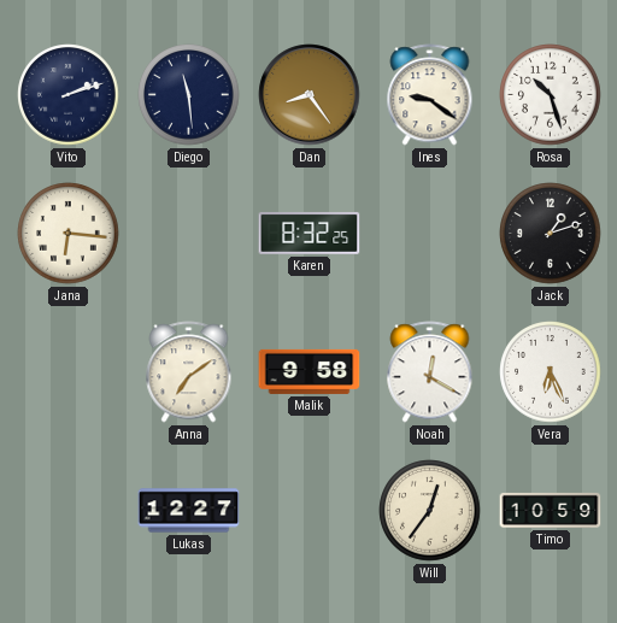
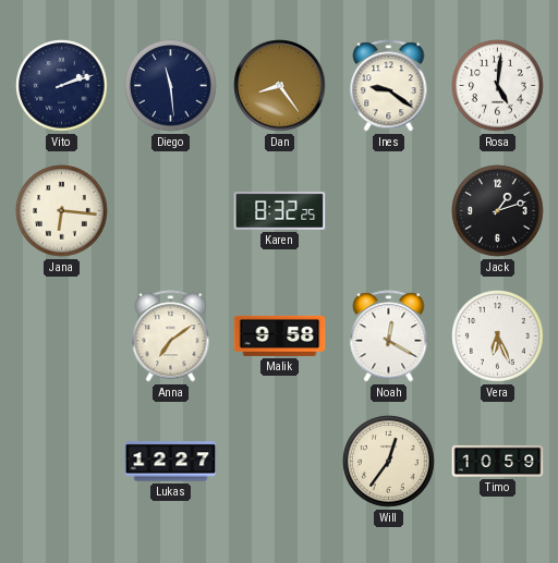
Rosa: 10:27 -> 5:01 (498, 86)
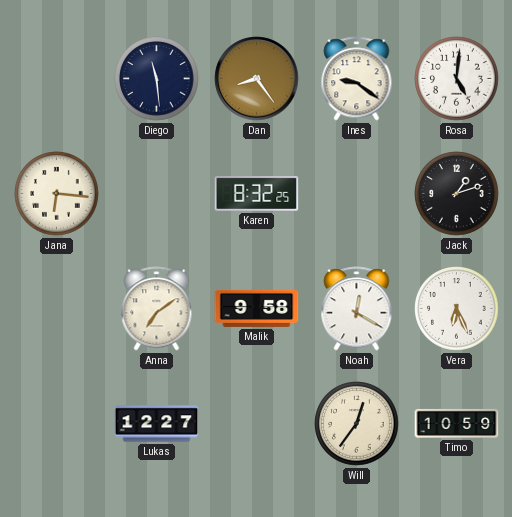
Vito: 2:12 -> none (62, 86)
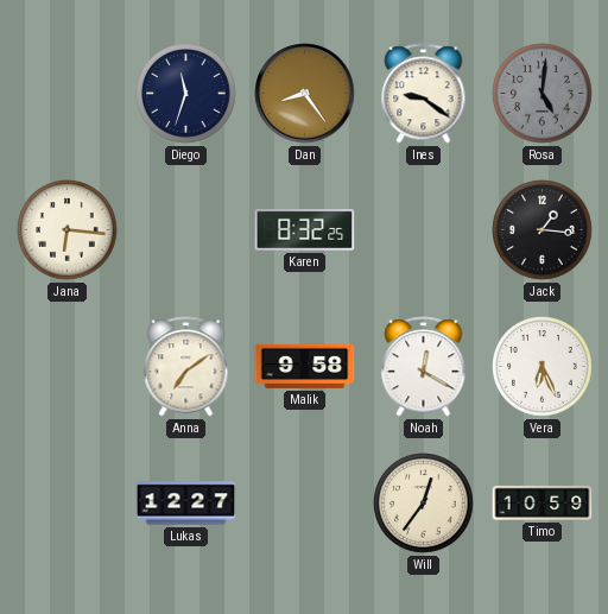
Diego: 11:29 -> 11:33 (186, 94)
Rosa dial: white -> grey (543, 94)
Jack: 1:12 -> 1:16 (543, 230)
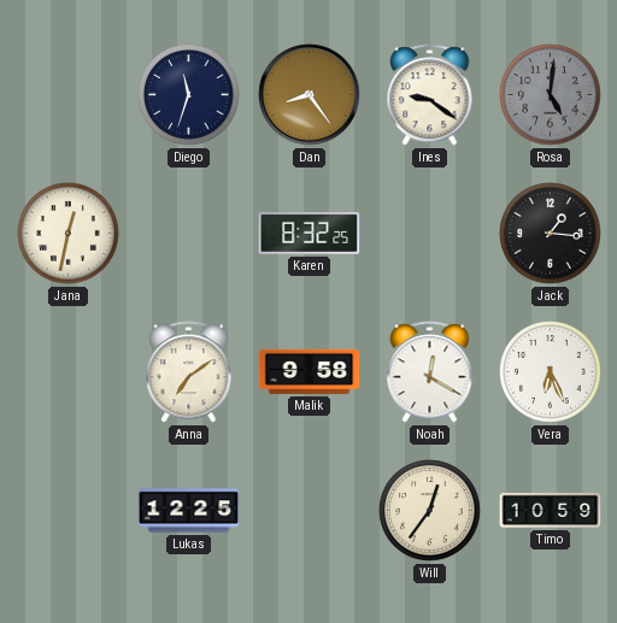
Jana: 6:16 -> 12:32 (69, 234)
Lukas: 12:27 -> 12:25 (189, 511)
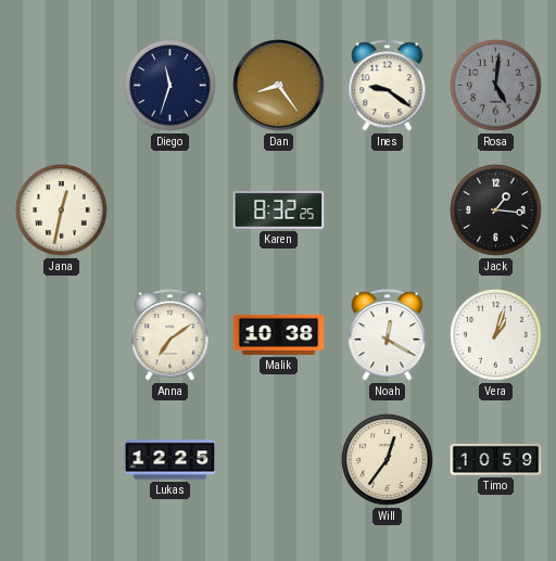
Malik: 9:58 -> 10:38 (279, 334)
Vera: 6:26 -> 1:03 (496, 335)
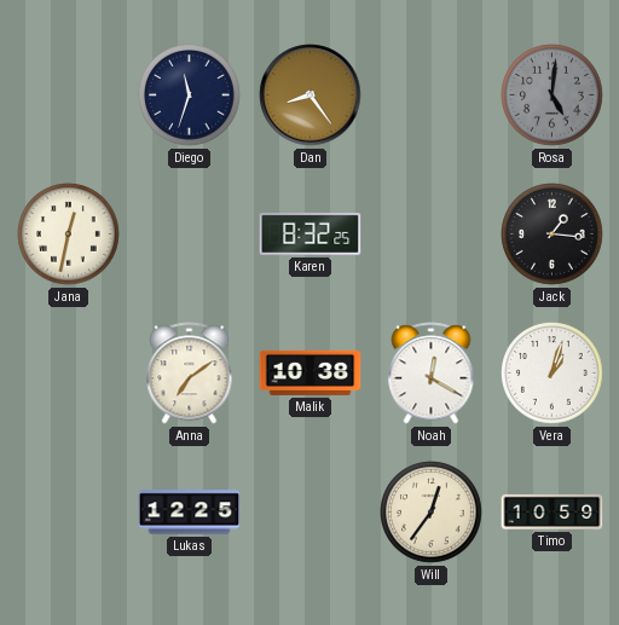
Ines: 9:21 -> none (388, 86)
